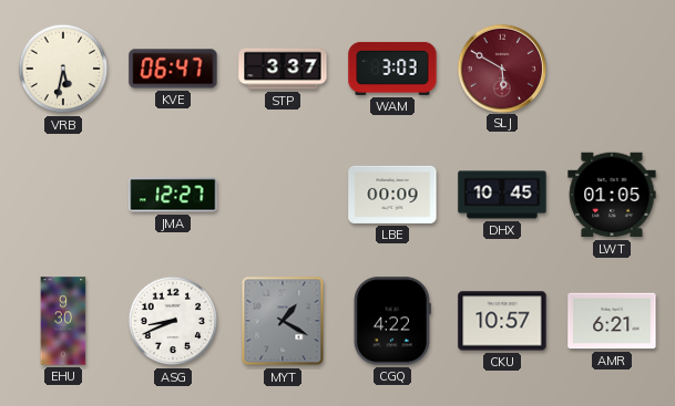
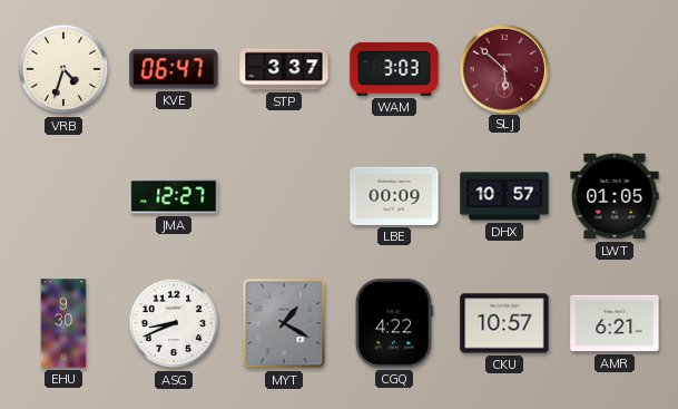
VRB: 5:32 -> 4:33 (63, 69)
SLJ: 5:50 -> 5:52 (503, 68)
DHX: 10:45 -> 10:57 (504, 196)
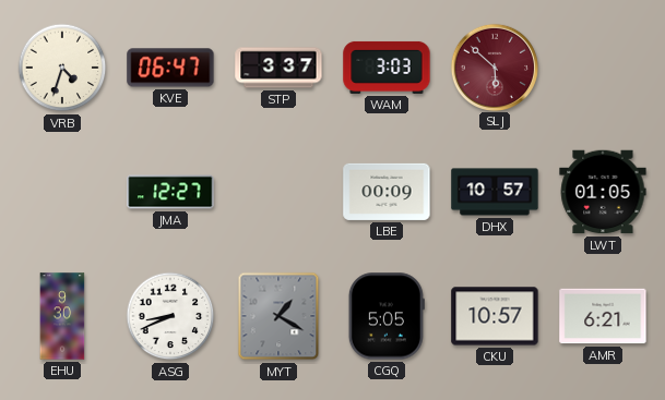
CGQ: 4:22 -> 5:05 (387, 316)
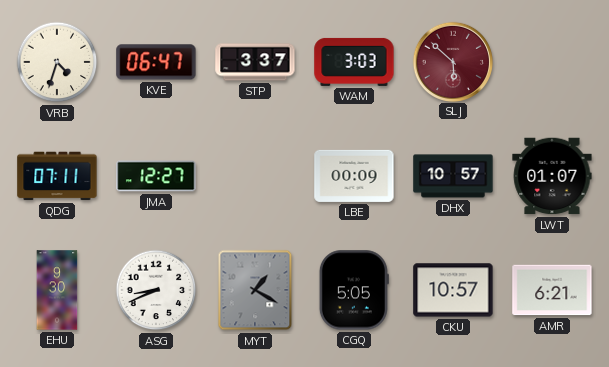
QDG: none -> 07:11 (57, 176)
LWT: 01:05 -> 01:07 (552, 176)
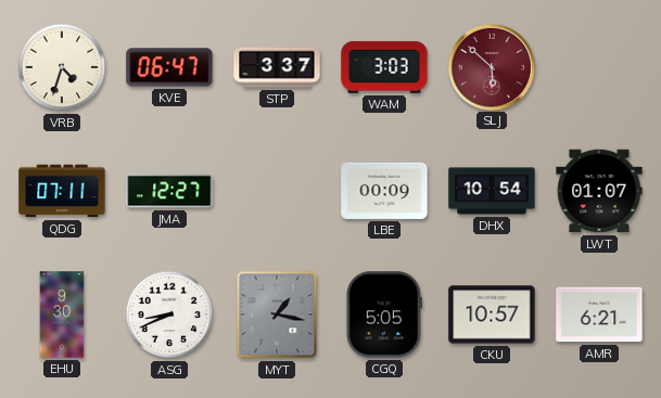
DHX: 10:57 -> 10:54 (492, 191)
MYT: 1:20 -> 1:17 (277, 314)
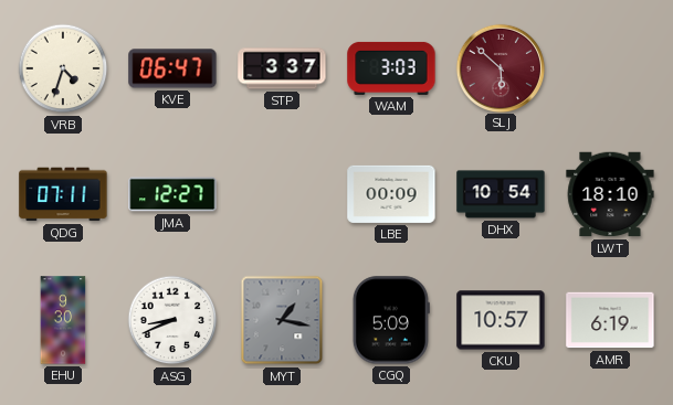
LWT: 01:07 -> 18:10 (610, 194)
CGQ: 5:05 -> 5:09 (391, 320)
AMR: 6:21 -> 6:19 (610, 320)
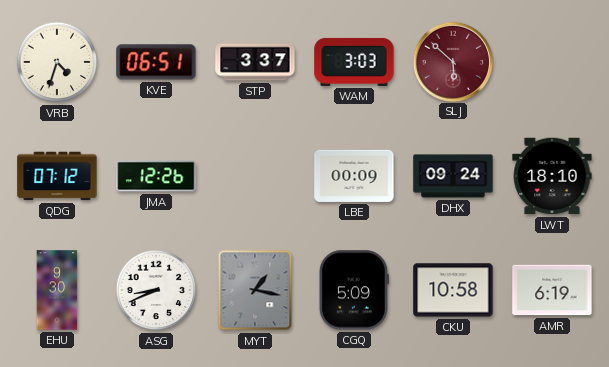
KVE: 06:47 -> 06:51 (156, 62)
QDG: 07:11 -> 07:12 (57, 176)
JMA: 12:27 -> 12:26 (156, 176)
DHX: 10:54 -> 09:24 (453, 176)
CKU: 10:57 -> 10:58 (453, 290)
